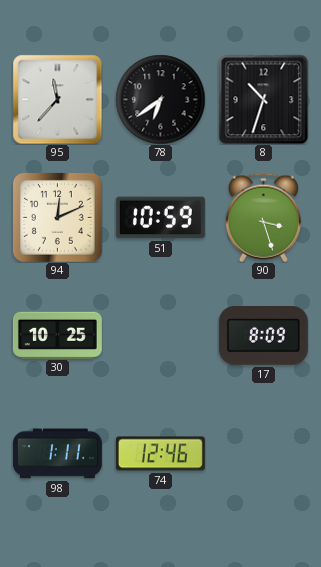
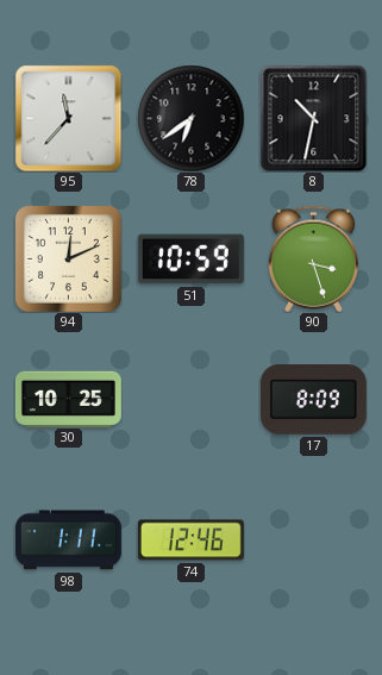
8: 10:33 -> 10:32 (313, 118)
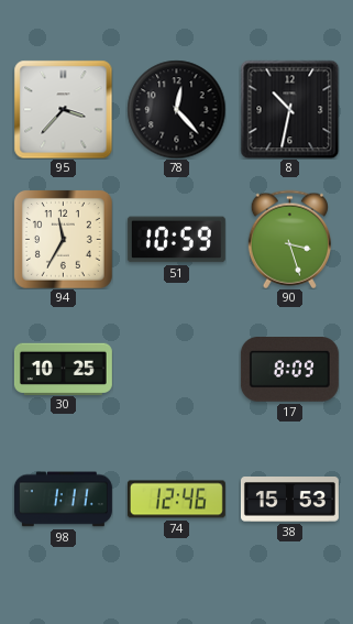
95: 11:37 -> 3:37 (63, 109)
78: 6:39 -> 12:23 (176, 109)
94: 12:11 -> 11:35 (64, 240)
38: none -> 15:53 (289, 500)
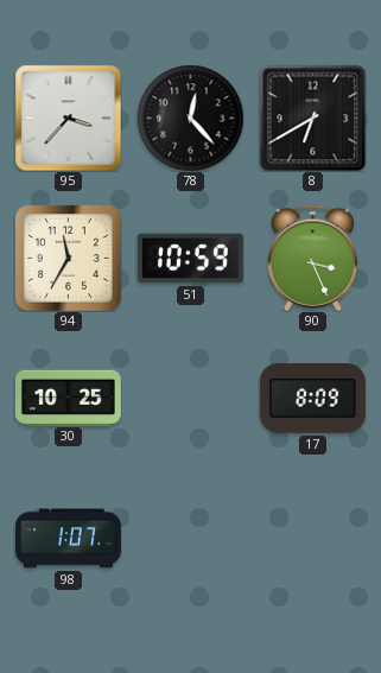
8: 10:32 -> 6:40 (312, 118)
90: 3:27 -> 3:26 (312, 258)
98: 1:11 -> 1:07 (68, 539)
74: 12:46 -> none (176, 500)
38: 15:53 -> none (289, 500)
